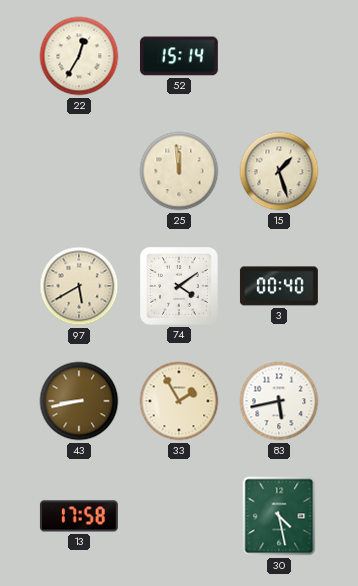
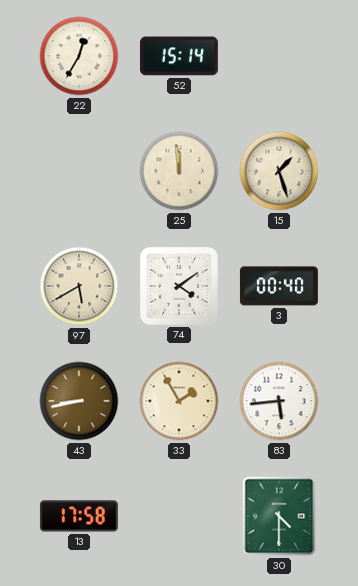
83: 5:43 -> 5:44 (279, 401)
30: 4:28 -> 4:30 (279, 516)
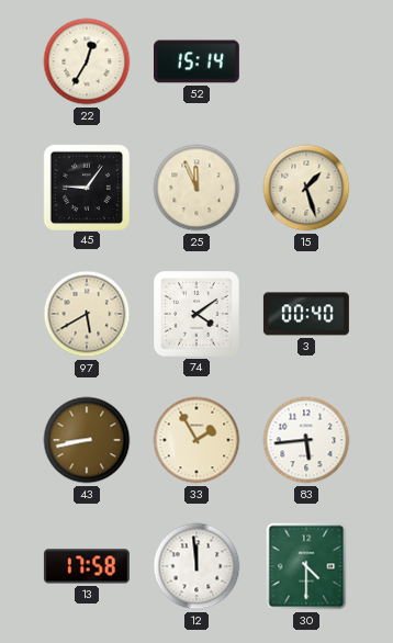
45: none -> 9:06 (86, 187)
25: 11:59 -> 11:56 (196, 188)
12: none -> 11:59 (196, 566)
